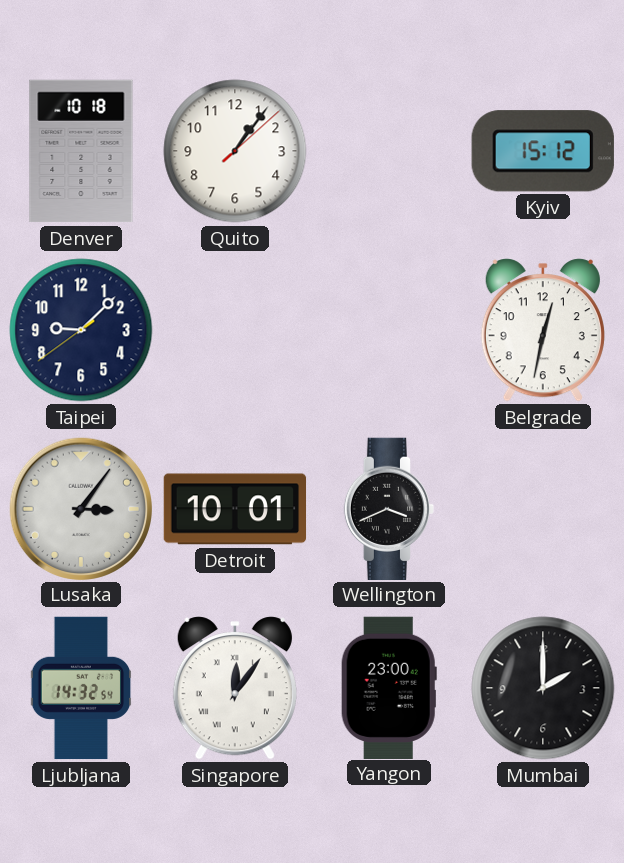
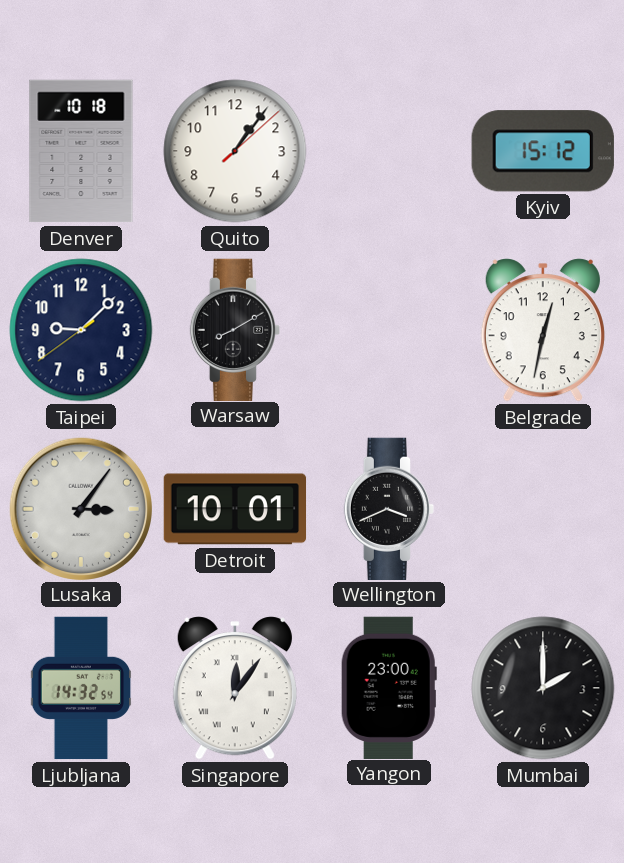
Warsaw: none -> 8:10 (234, 329)
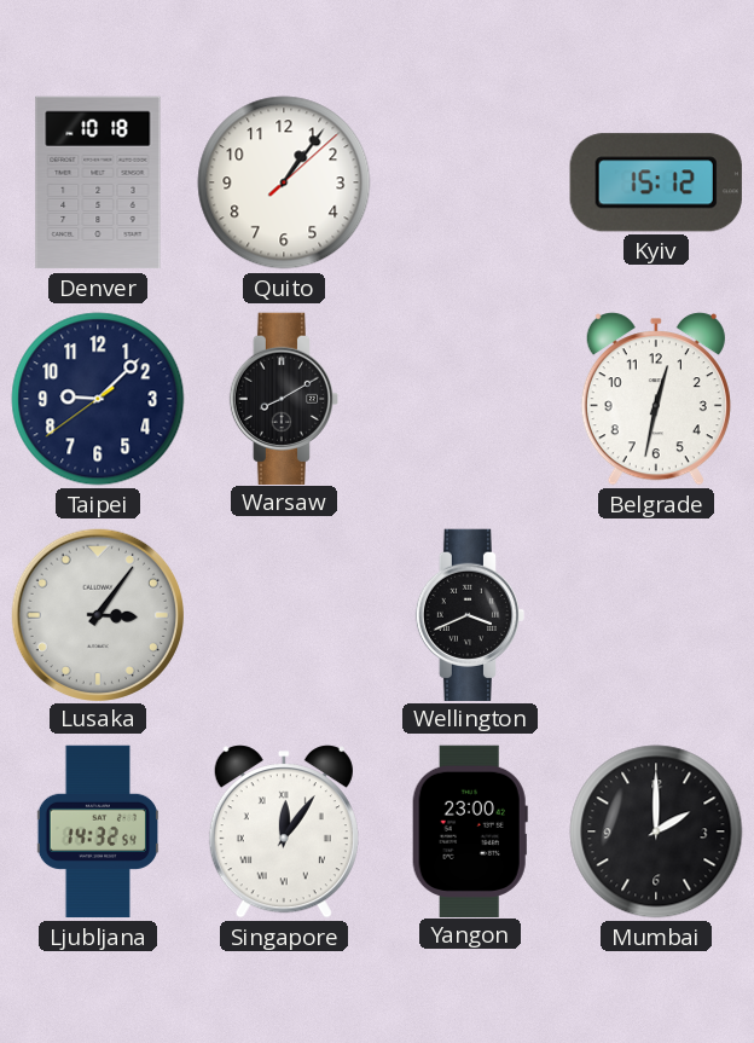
Detroit: 10:01 -> none (235, 509)
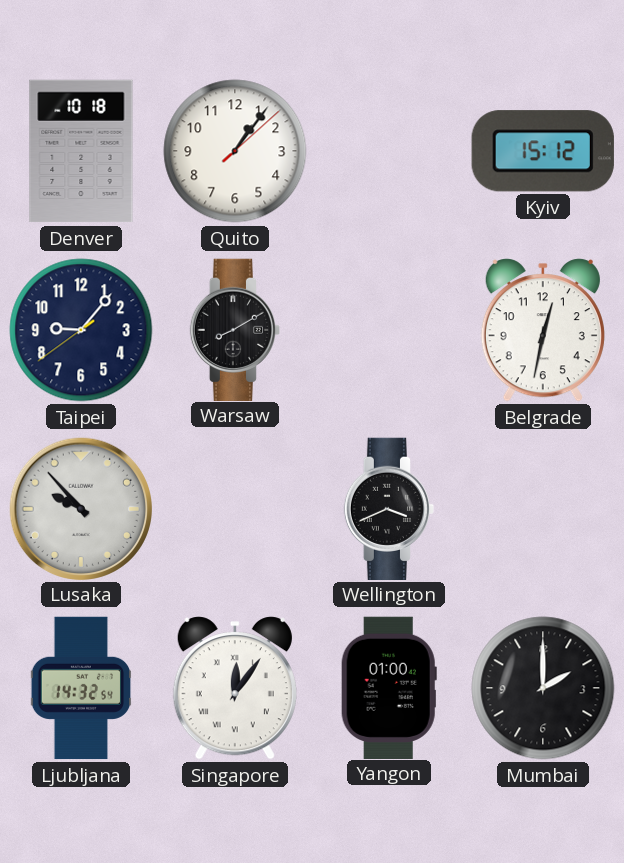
Taipei: 9:07 -> 9:06 (81, 330)
Lusaka: 3:06 -> 9:53 (80, 508)
Yangon: 23:00 -> 01:00 (389, 687)
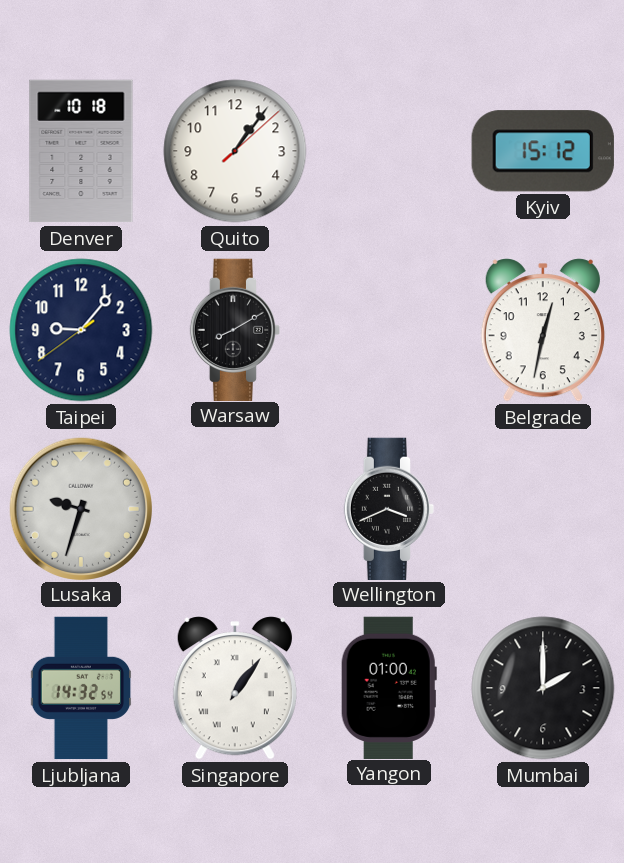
Lusaka: 9:53 -> 9:33 (80, 508)
Singapore: 12:06 -> 1:06 (235, 688)
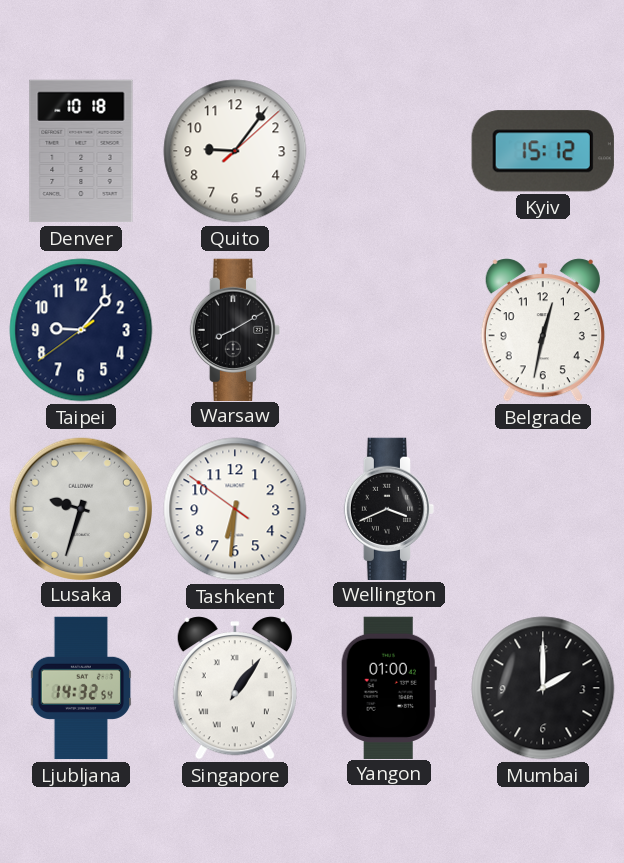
Quito: 1:06 -> 9:06 (235, 151)
Tashkent: none -> 6:30 (235, 509)
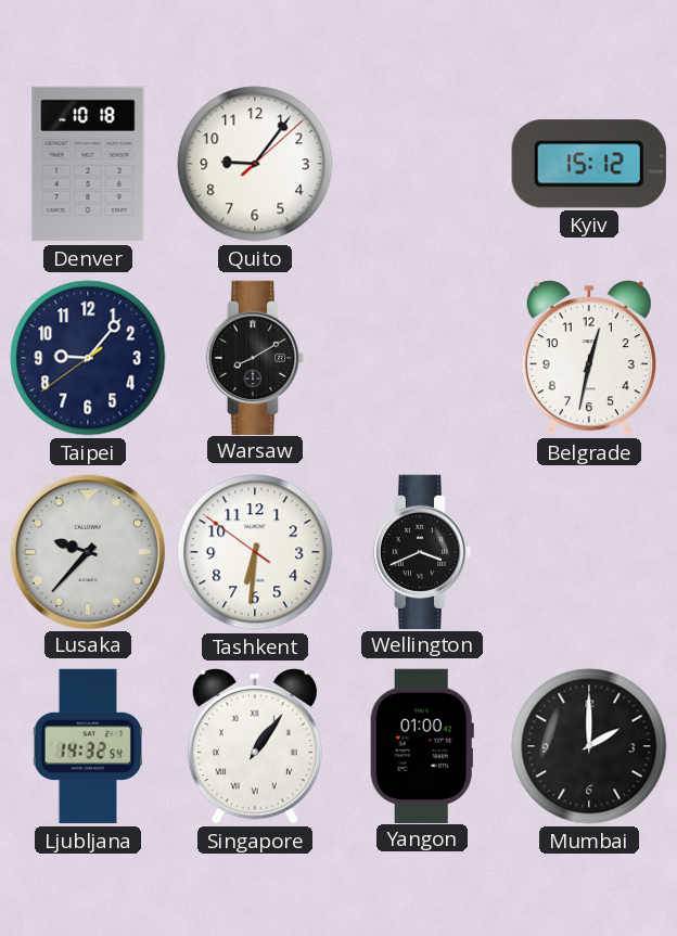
Lusaka: 9:33 -> 9:37 (87, 551)
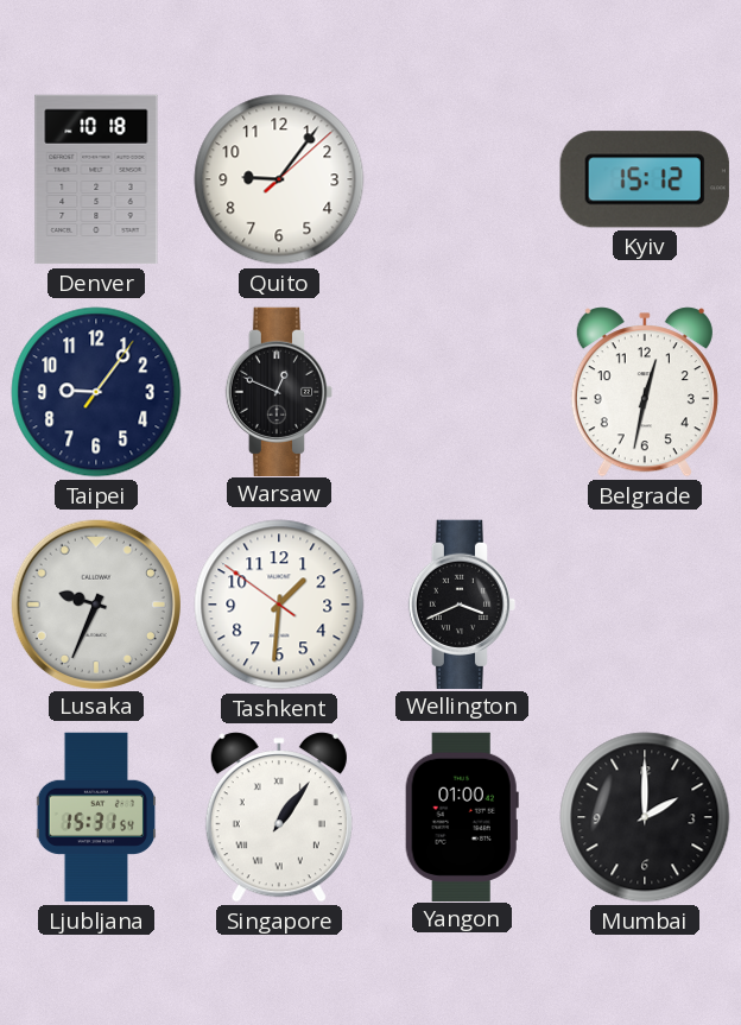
Taipei: 9:06:39 -> 9:06:06 (96, 392)
Warsaw: 8:10 -> 12:49 (278, 391)
Lusaka: 9:37 -> 9:34 (95, 603)
Tashkent: 6:30 -> 1:30 (279, 605)
Ljubljana: 14:32 -> 15:31 (96, 817)
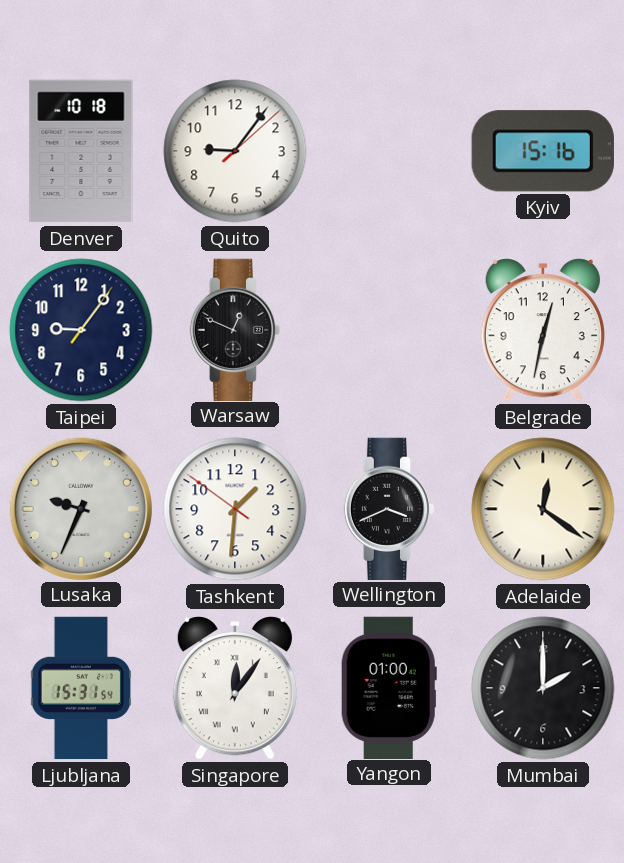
Kyiv: 15:12 -> 15:16 (543, 151)
Adelaide: none -> 12:21 (543, 509)
Singapore: 1:06 -> 12:06 (235, 688)
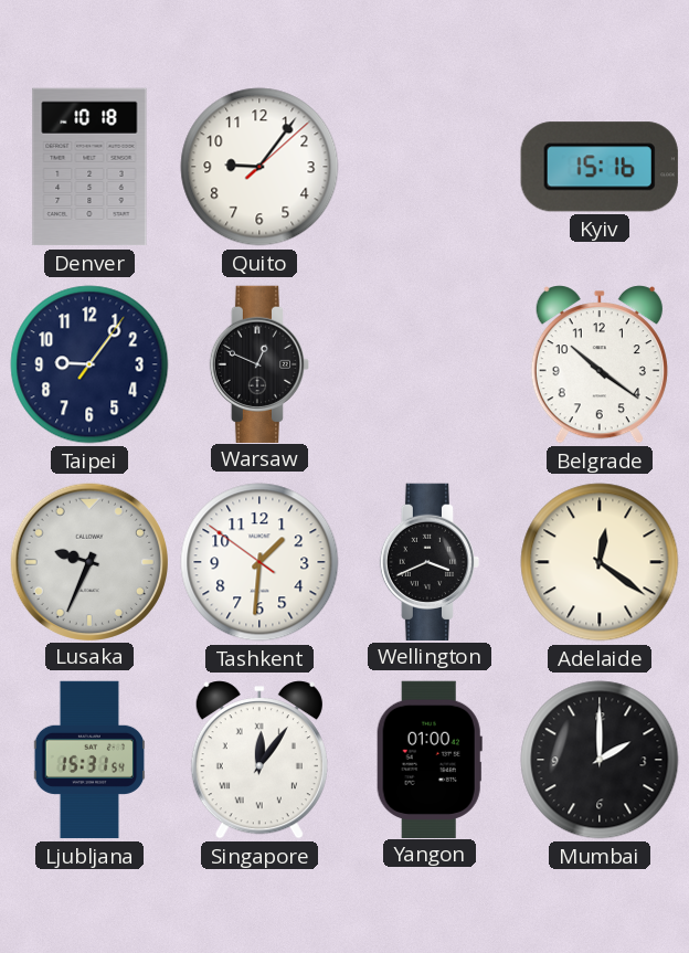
Belgrade: 12:32 -> 10:21 (600, 364)
